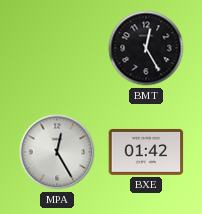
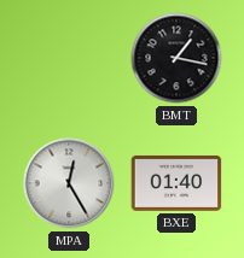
BMT: 12:25 -> 1:17 (176, 58)
BXE: 01:42 -> 01:40 (176, 183)
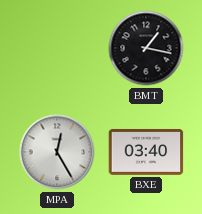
BXE: 01:40 -> 03:40 (146, 152)
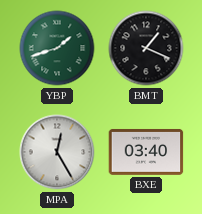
YBP: none -> 1:42 (57, 48)
BMT: 1:17 -> 1:19 (146, 48)
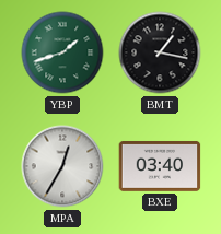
BMT: 1:19 -> 1:17 (160, 52)
MPA: 12:25 -> 12:35 (62, 166)
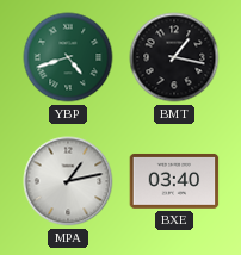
YBP: 1:42 -> 4:42 (68, 57)
MPA: 12:35 -> 1:13 (68, 181)
